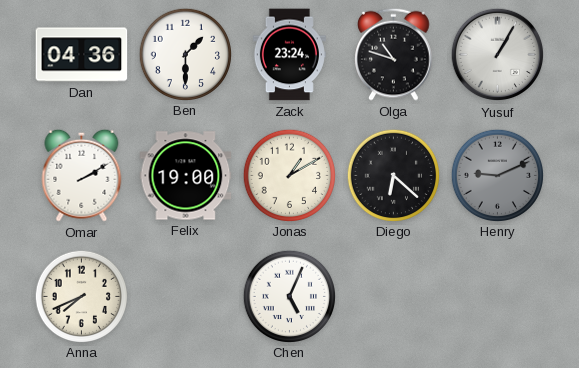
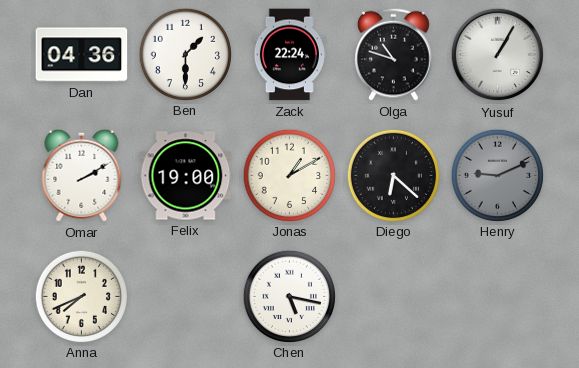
Zack: 23:24 -> 22:24 (289, 55)
Chen: 5:04 -> 5:17 (289, 296)
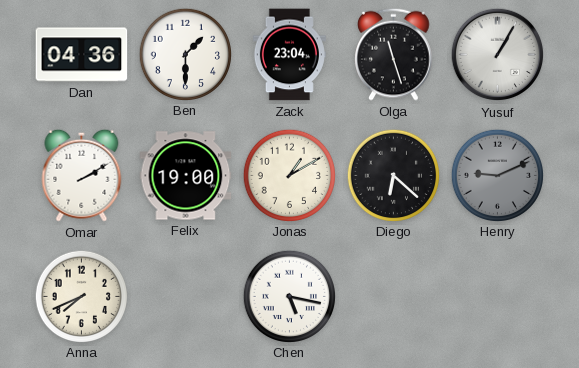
Zack: 22:24 -> 23:04 (289, 55)
Olga: 10:48 -> 11:27 (394, 54)
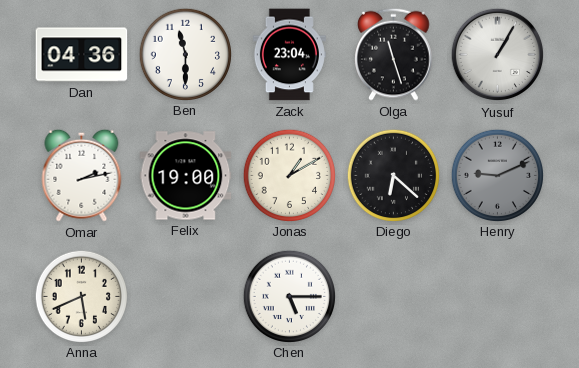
Ben: 1:30 -> 11:30 (185, 54)
Omar: 2:10 -> 2:13 (82, 175)
Anna: 7:41 -> 5:41 (81, 296)
Chen: 5:17 -> 5:15 (289, 296)
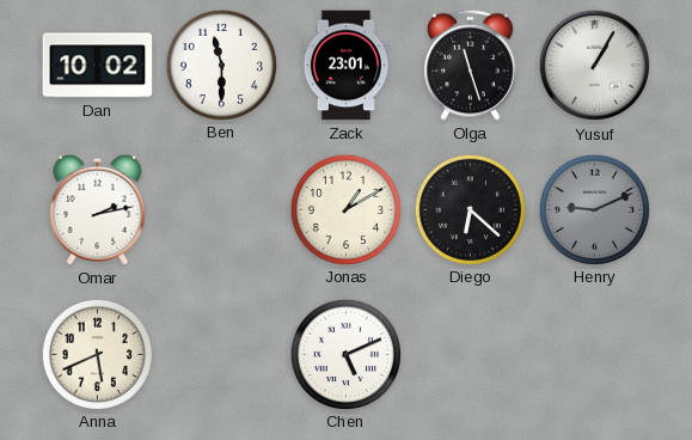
Dan: 04:36 -> 10:02 (98, 66)
Zack: 23:04 -> 23:01 (345, 66)
Felix: 19:00 -> none (186, 176)
Chen: 5:15 -> 5:11 (345, 354)
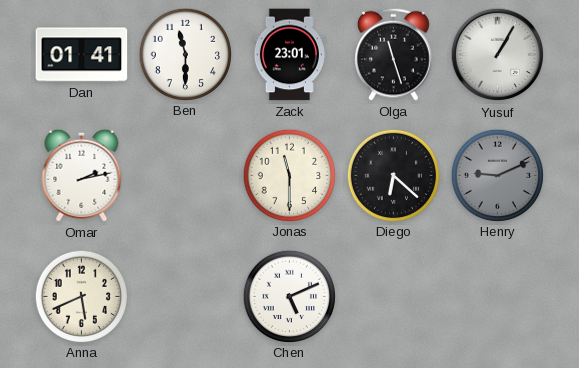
Dan: 10:02 -> 01:41 (82, 55)
Jonas: 1:10 -> 11:30 (289, 175)
